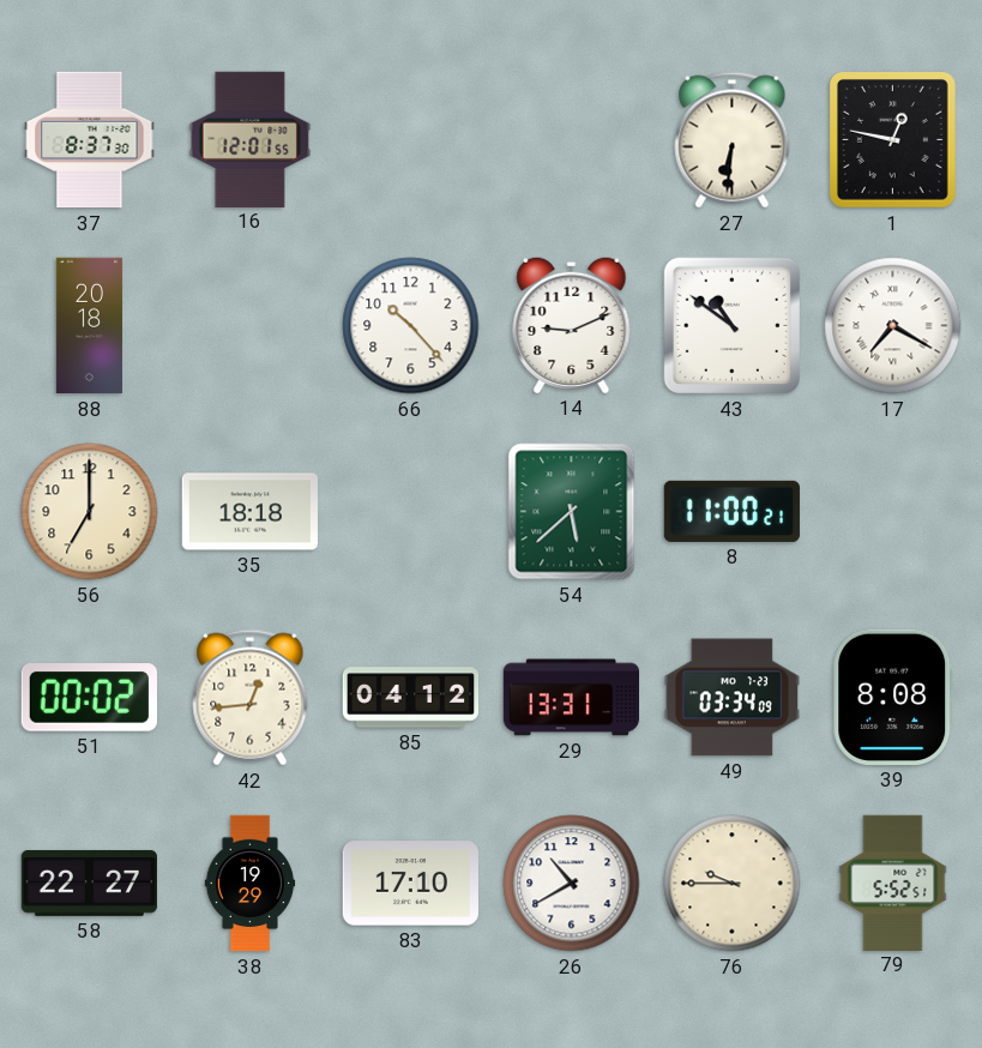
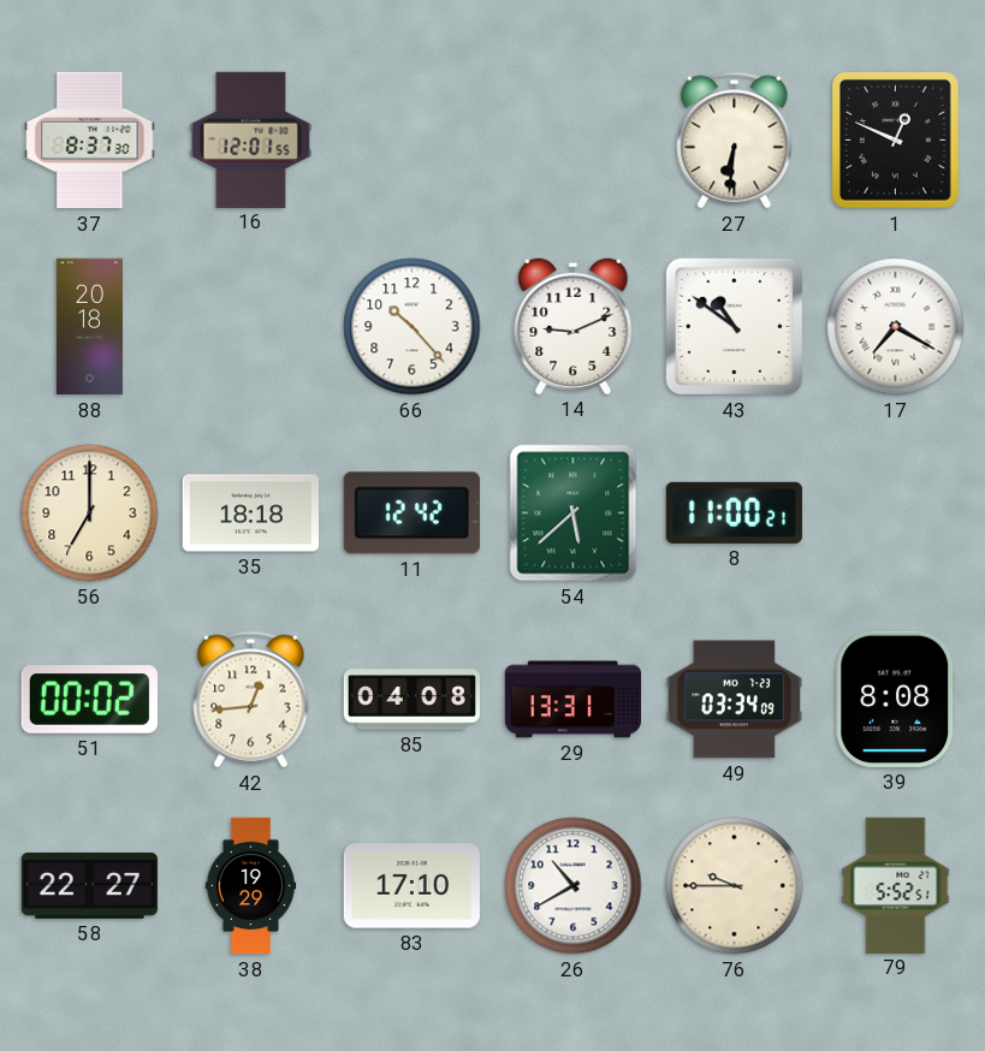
1: 12:47 -> 12:49 (895, 141)
11: none -> 12:42 (411, 513)
85: 04:12 -> 04:08 (411, 700)
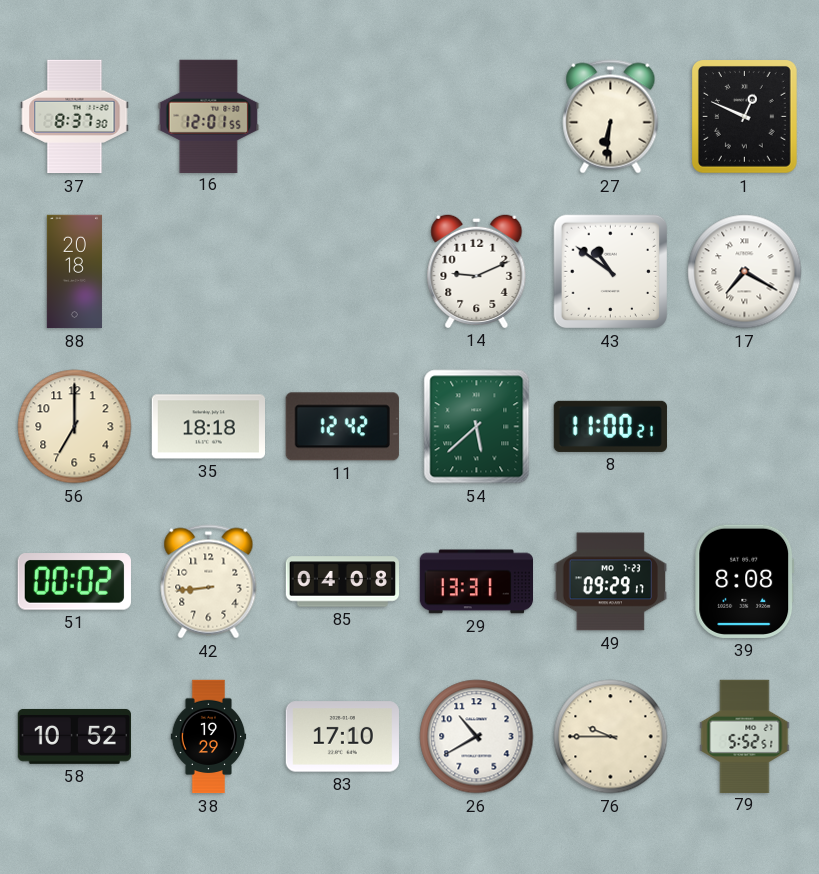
66: 10:23 -> none (413, 327)
42: 12:44 -> 8:44 (209, 582)
49: 03:34 -> 09:29 (610, 582)
58: 22:27 -> 10:52 (74, 736)
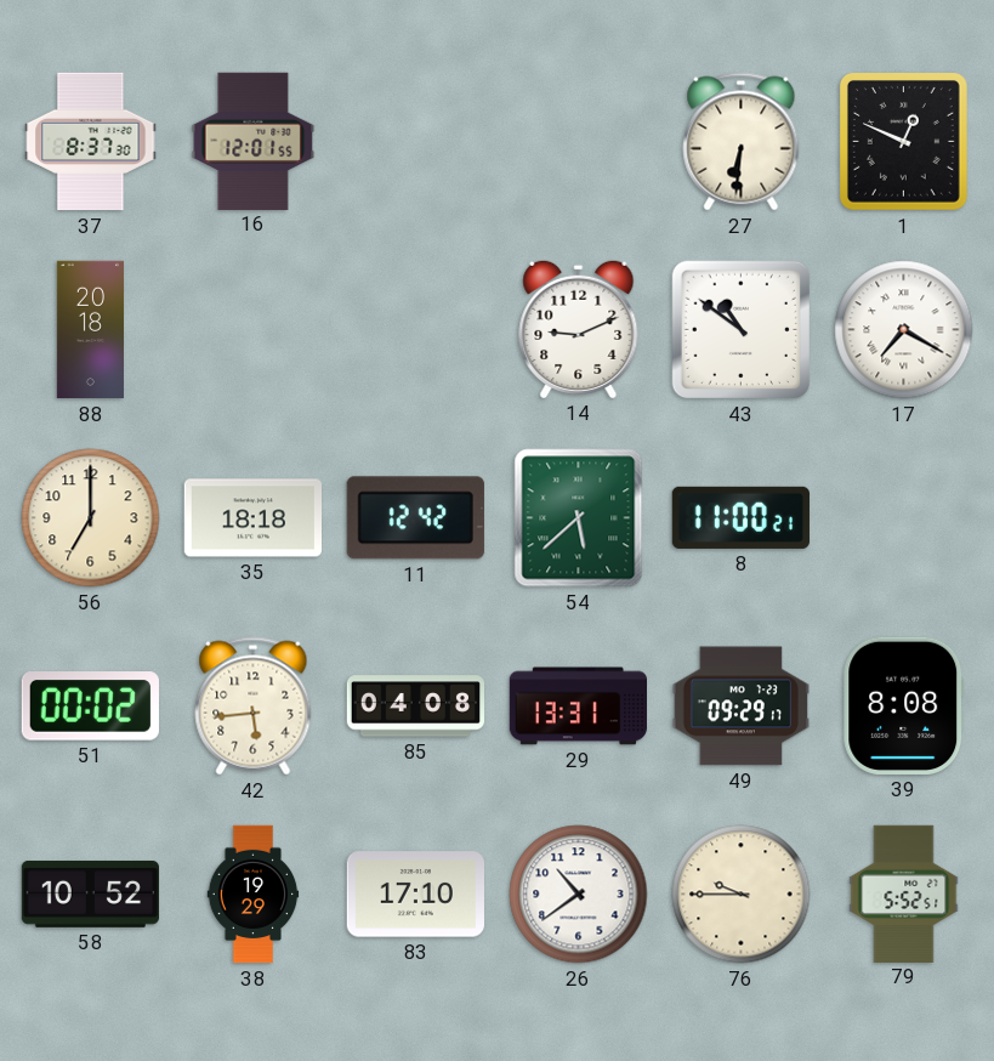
42: 8:44 -> 5:44 (254, 707)
26: 10:40 -> 10:39 (579, 895)
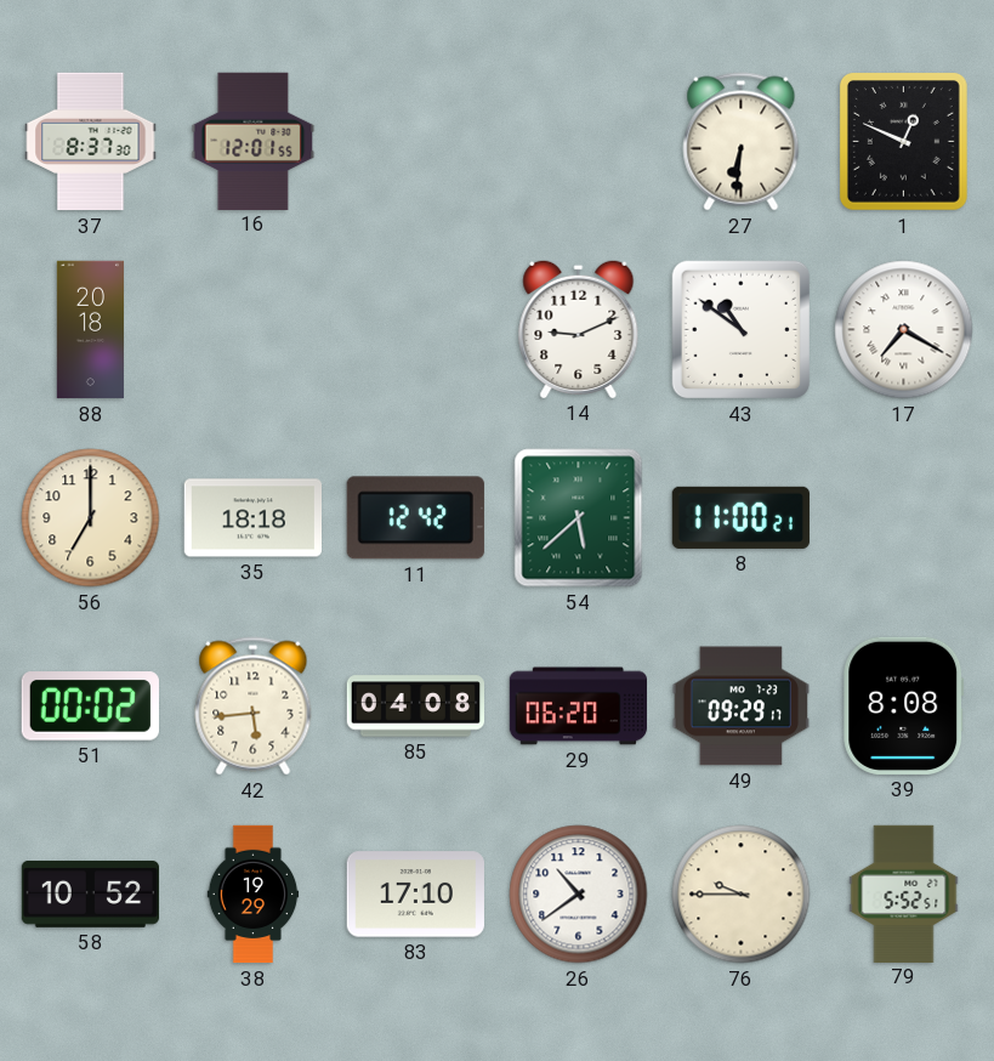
29: 13:31 -> 06:20 (578, 707)
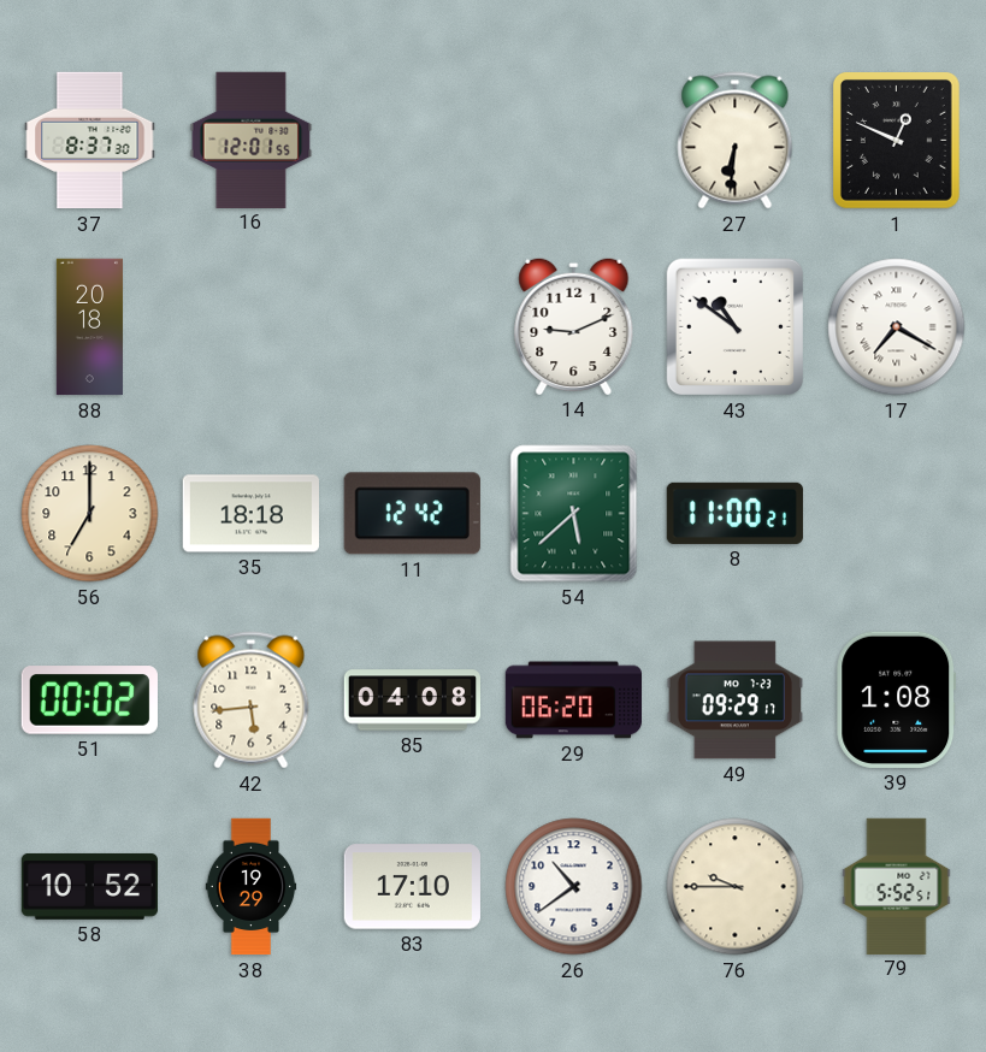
39: 8:08 -> 1:08 (897, 699)
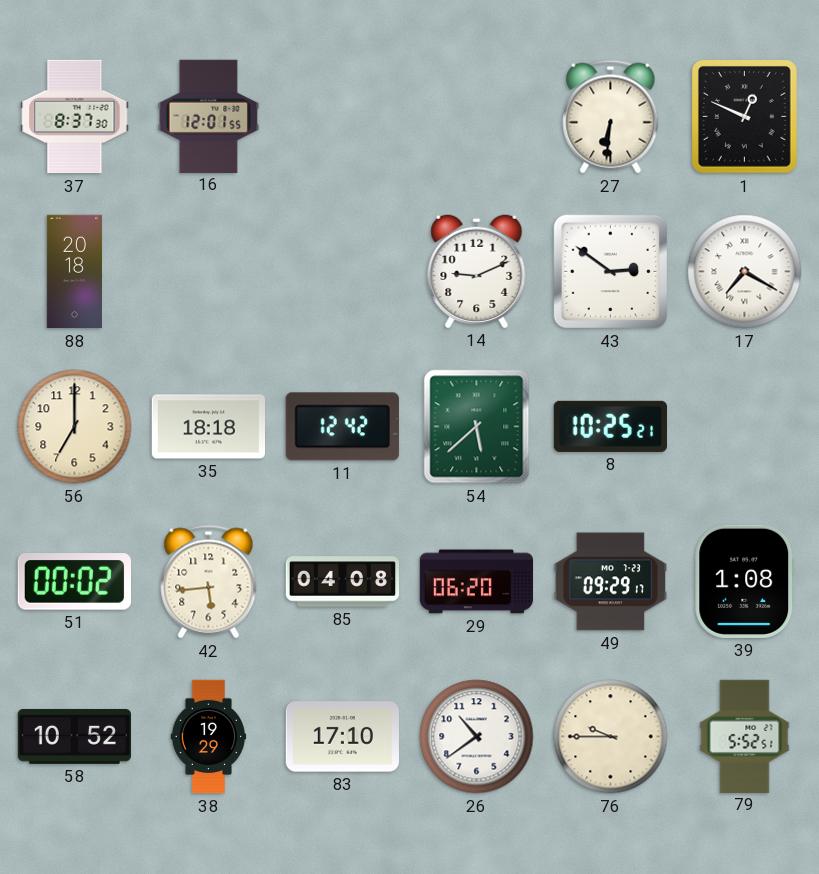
43: 10:51 -> 2:51 (611, 272)
8: 11:00 -> 10:25 (610, 426)
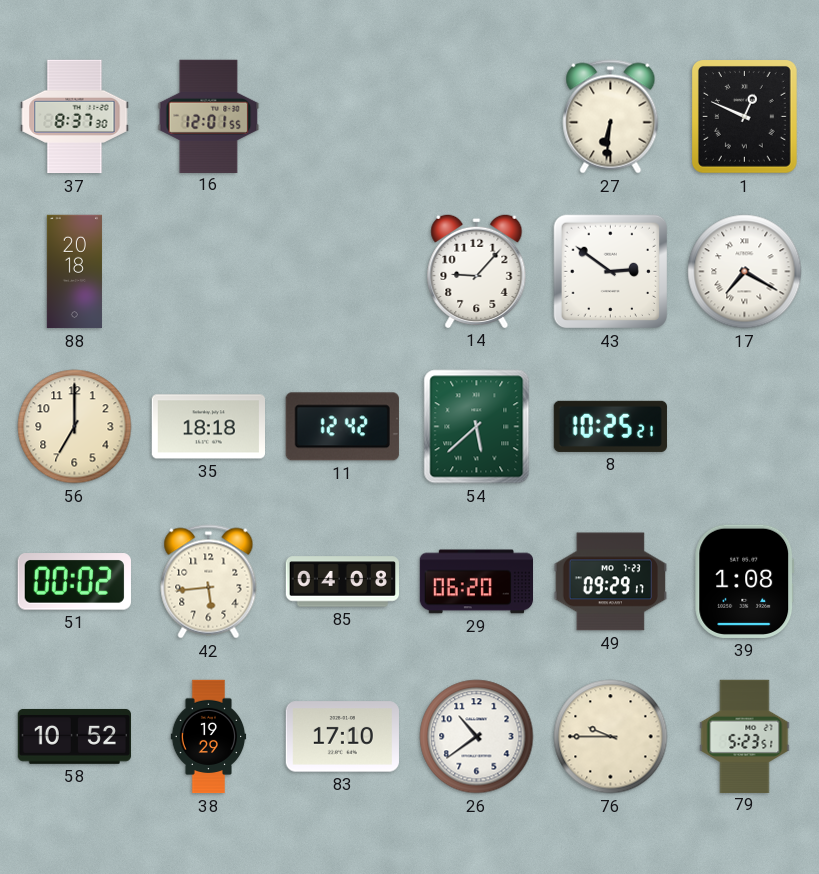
14: 9:11 -> 9:07 (477, 271)
79: 5:52 -> 5:23 (745, 736)
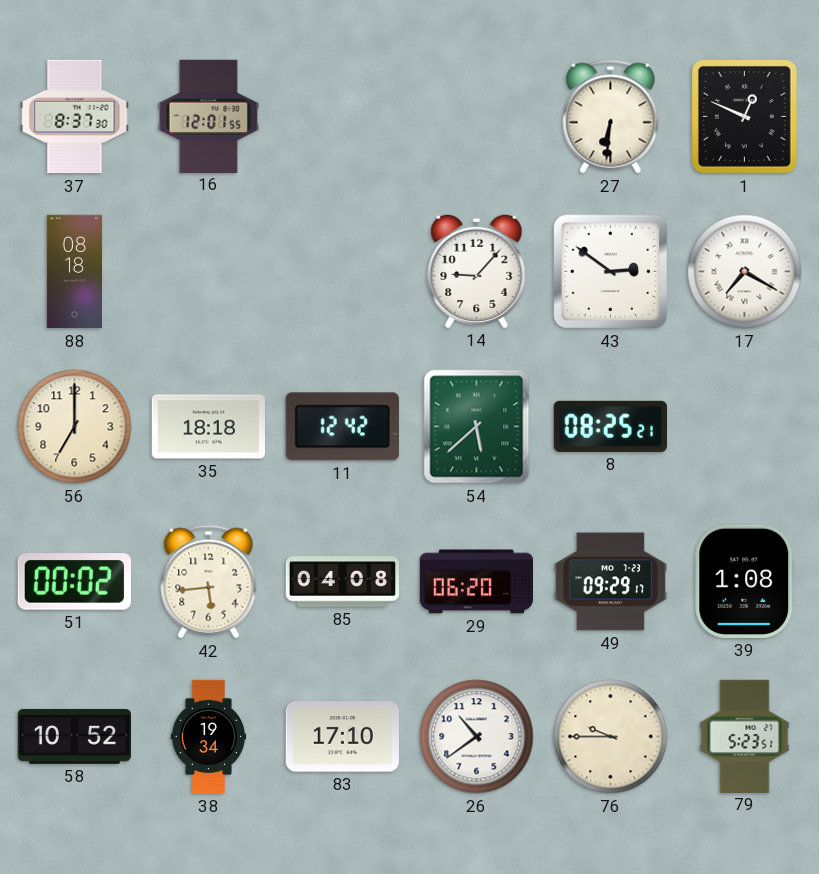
88: 20:18 -> 08:18 (74, 272)
8: 10:25 -> 08:25 (610, 426)
38: 19:29 -> 19:34 (209, 737)
